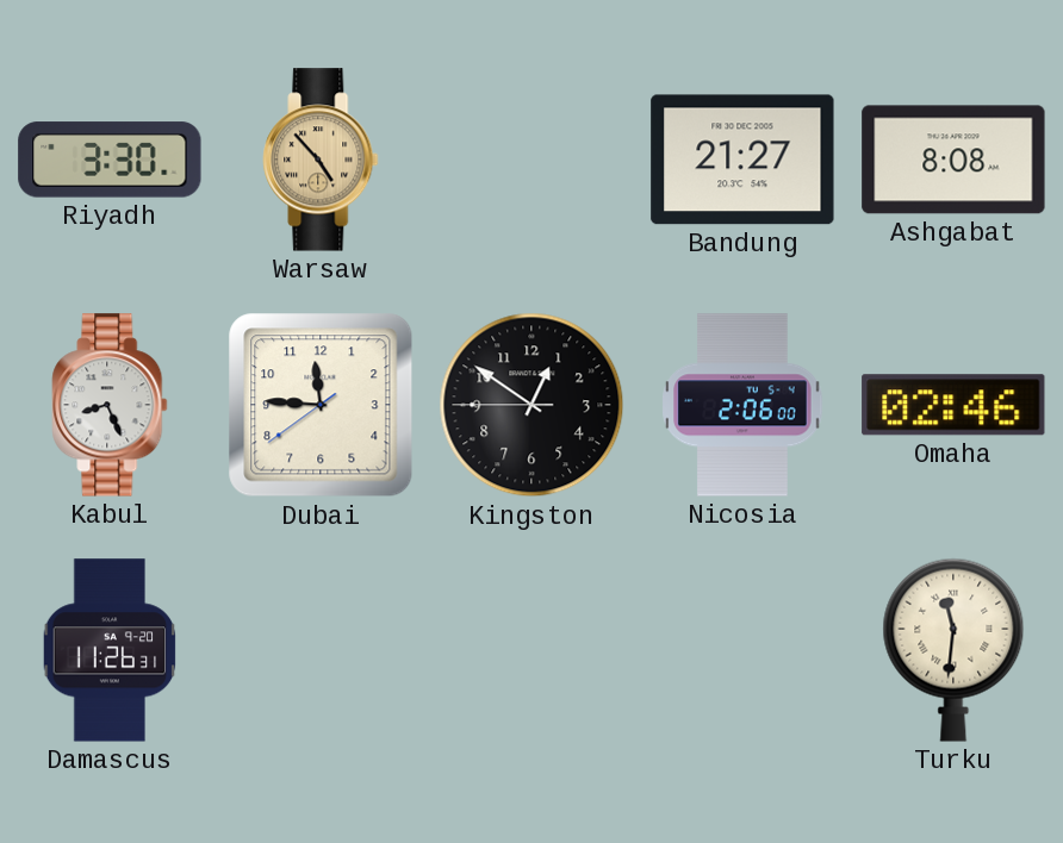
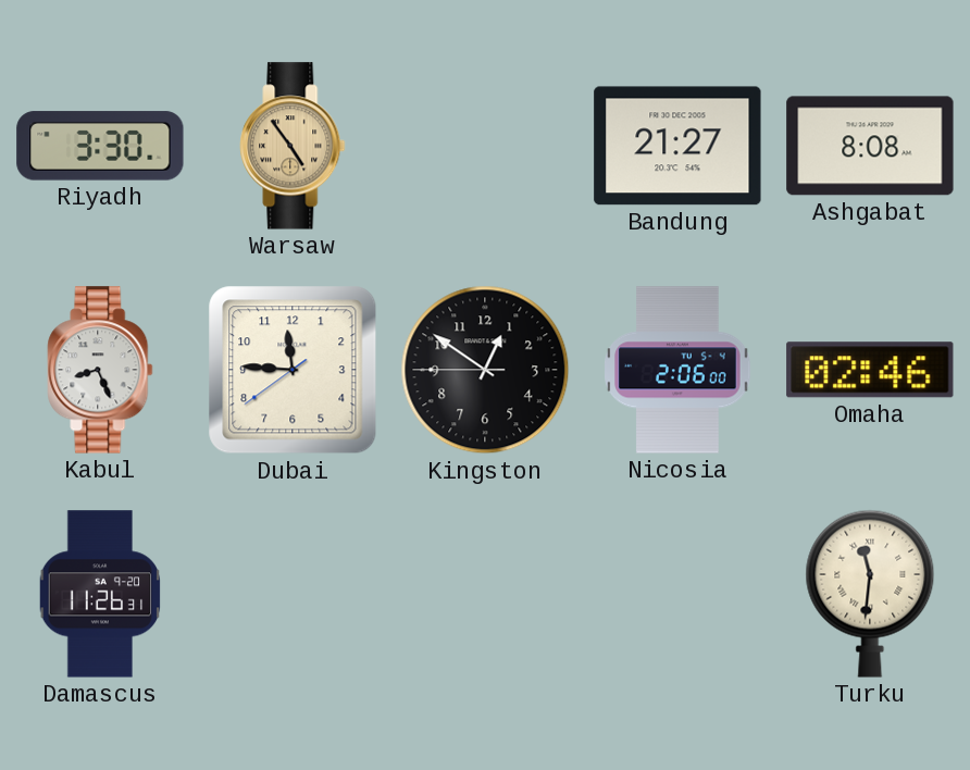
Warsaw: 4:53 -> 4:54 (293, 146)
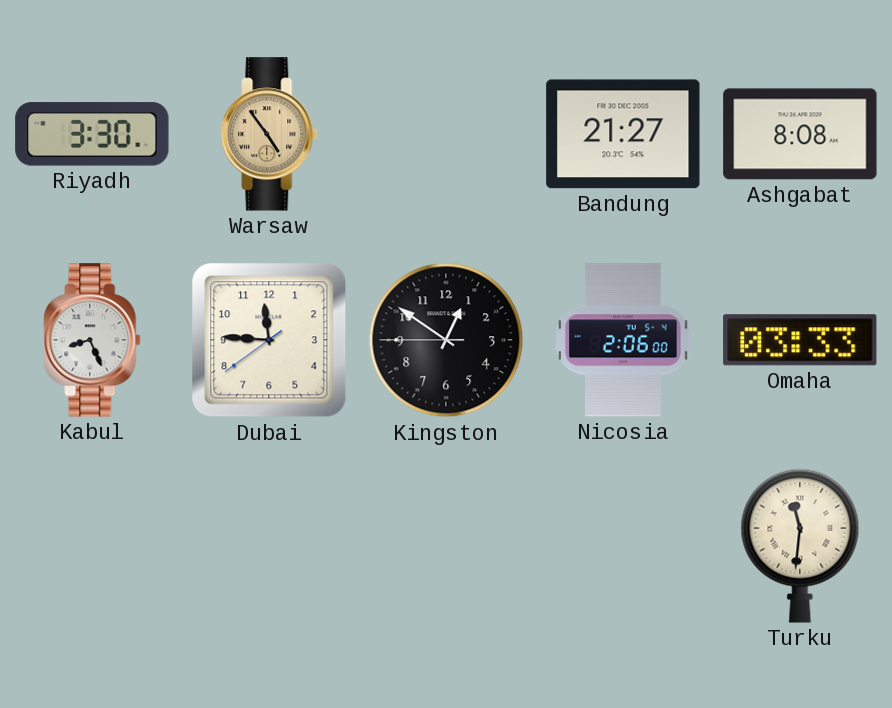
Omaha: 02:46 -> 03:33 (800, 340)
Damascus: 11:26 -> none (100, 594)
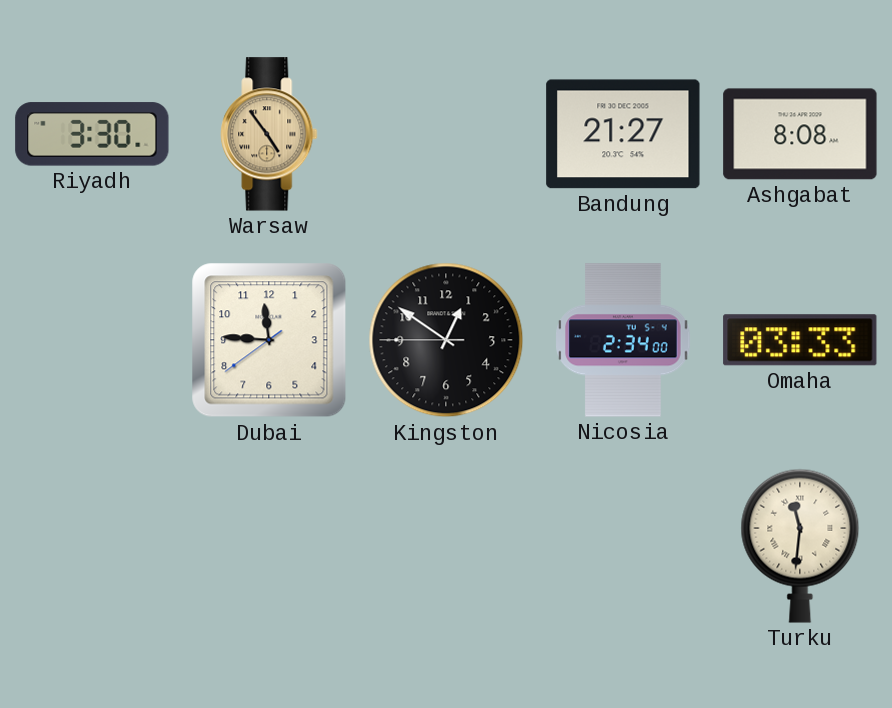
Kabul: 8:26 -> none (92, 340)
Nicosia: 2:06 -> 2:34 (623, 340)
